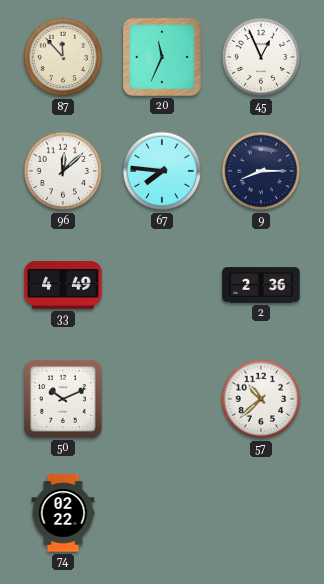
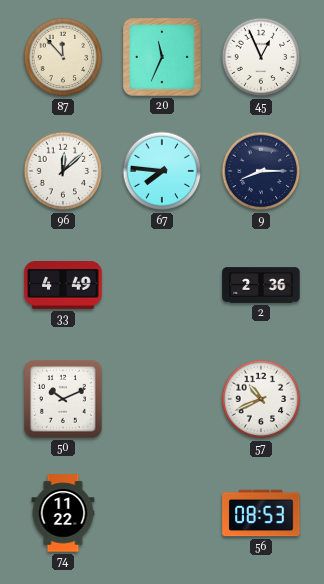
57: 10:38 -> 10:41 (261, 399)
74: 02:22 -> 11:22 (63, 513)
56: none -> 08:53 (261, 513)
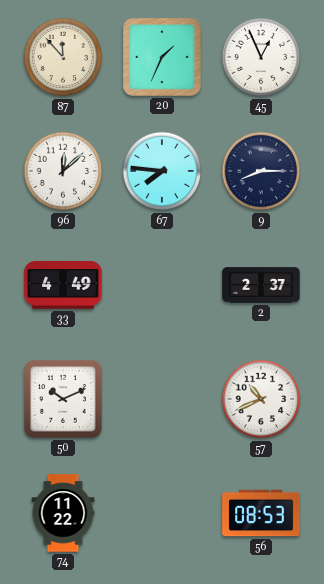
20: 11:34 -> 1:34 (163, 58)
2: 2:36 -> 2:37 (261, 285)
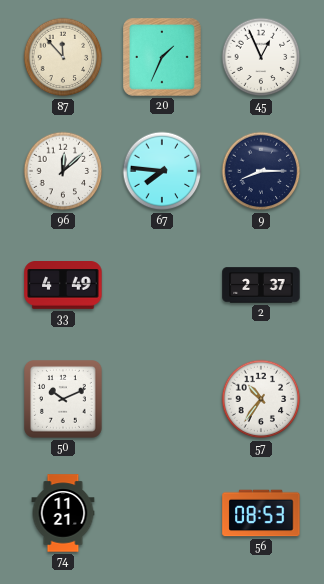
57: 10:41 -> 10:36 (261, 399)
74: 11:22 -> 11:21 (63, 513)
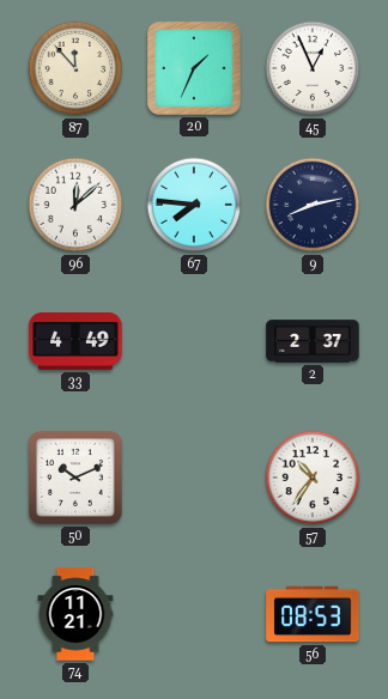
9: 8:15 -> 8:13 (313, 205)
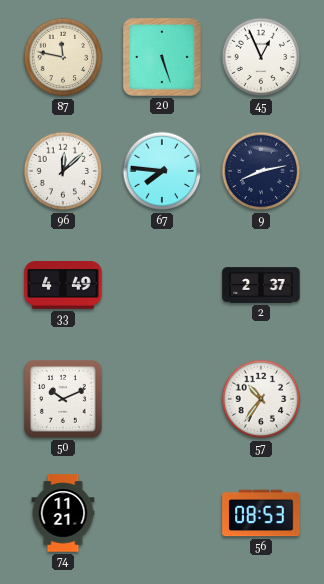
87: 11:53 -> 11:47 (63, 57)
20: 1:34 -> 5:27 (163, 58)
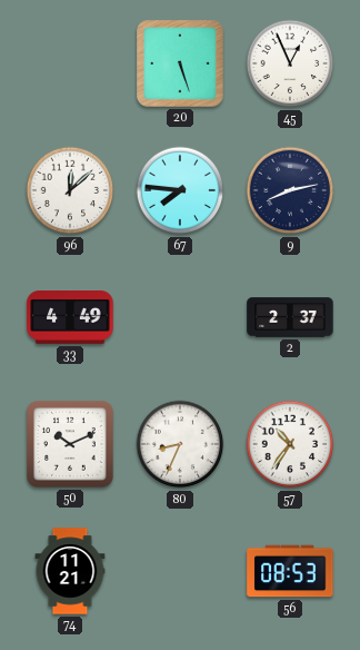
87: 11:47 -> none (63, 57)
80: none -> 8:34 (180, 444)
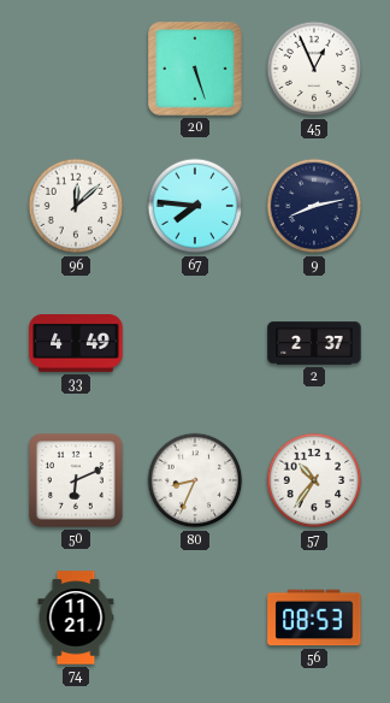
50: 10:11 -> 6:11 (77, 482)
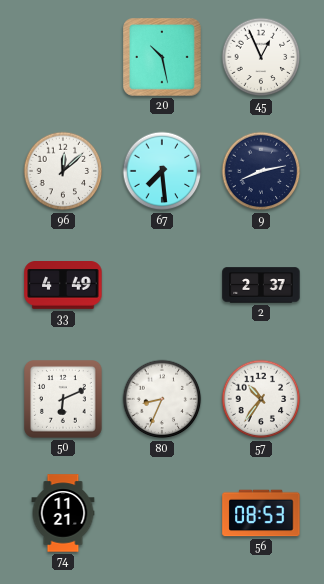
20: 5:27 -> 10:28 (163, 58)
67: 7:46 -> 7:29 (162, 171)
